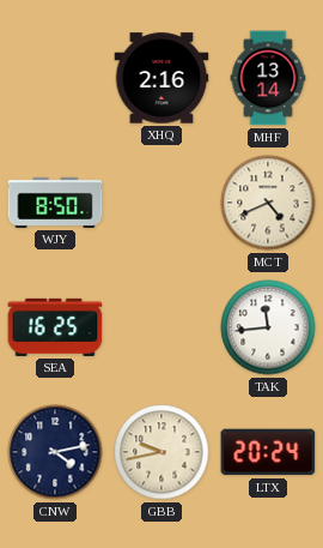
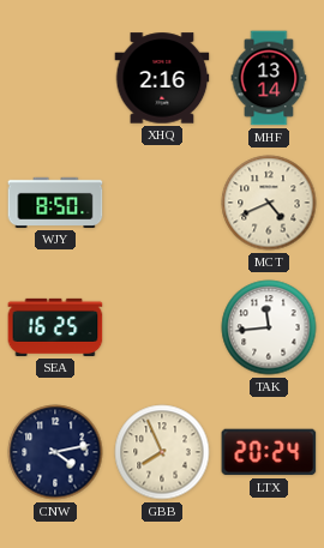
GBB: 9:43 -> 7:56 (162, 452)
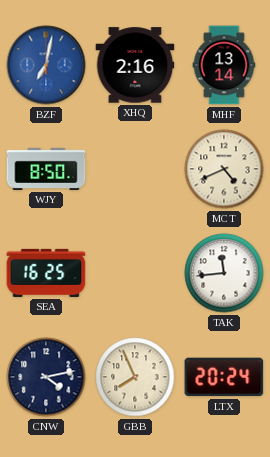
BZF: none -> 7:02 (46, 65)
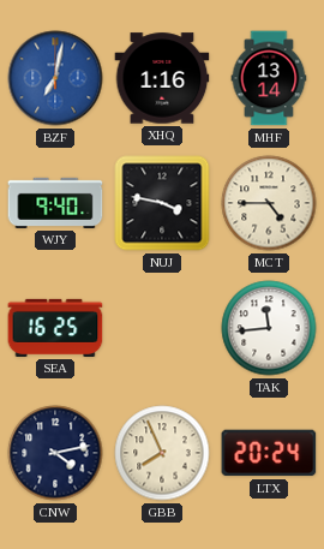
XHQ: 2:16 -> 1:16 (162, 78)
WJY: 8:50 -> 9:40 (55, 203)
NUJ: none -> 3:47 (162, 203)
MCT: 4:41 -> 4:45 (269, 203)
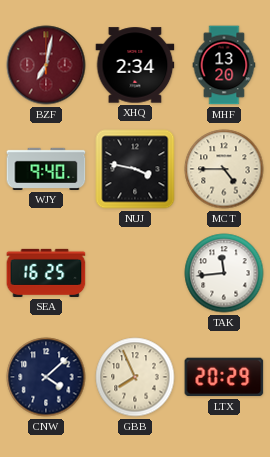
BZF dial: blue -> burgundy (46, 65)
XHQ: 1:16 -> 2:34 (135, 65)
MHF: 13:14 -> 13:20 (224, 65)
CNW: 4:13 -> 4:08 (46, 377)
LTX: 20:24 -> 20:29 (224, 377)
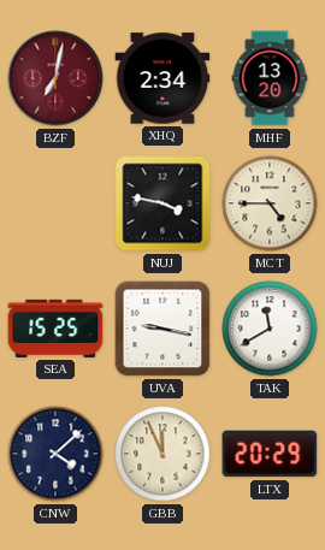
WJY: 9:40 -> none (46, 169)
SEA: 16:25 -> 15:25 (55, 329)
UVA: none -> 9:17 (162, 329)
TAK: 11:44 -> 11:40 (270, 329)
GBB: 7:56 -> 11:56 (162, 454)
